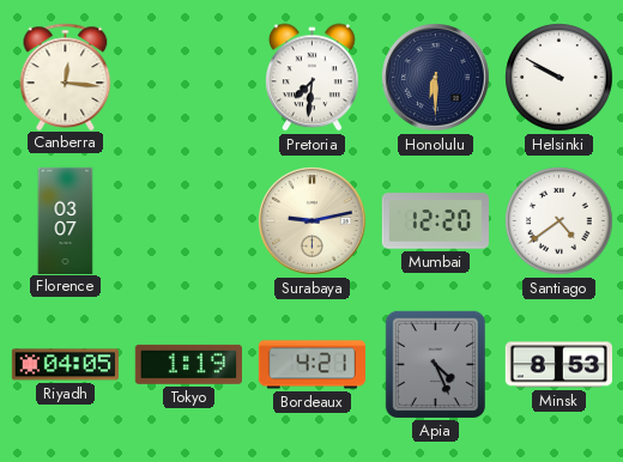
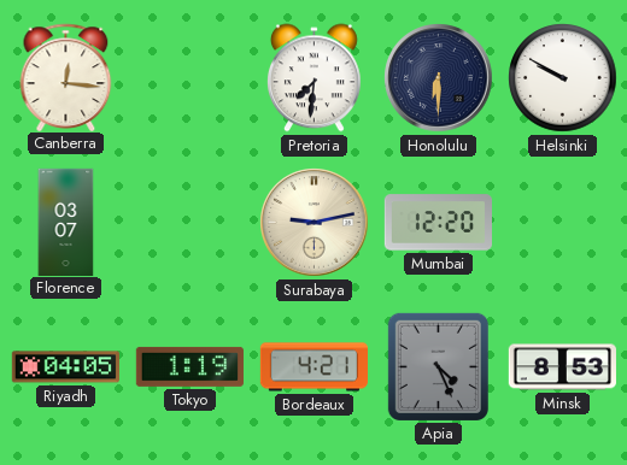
Santiago: 4:39 -> none (560, 221)
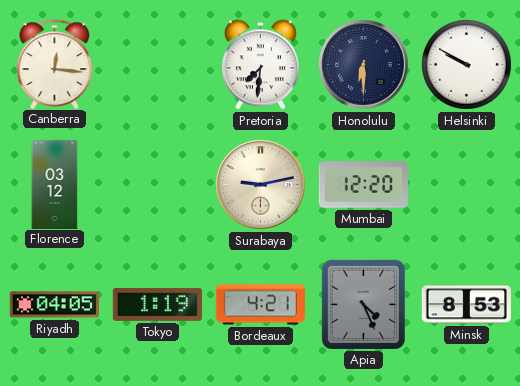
Florence: 03:07 -> 03:12 (55, 184)
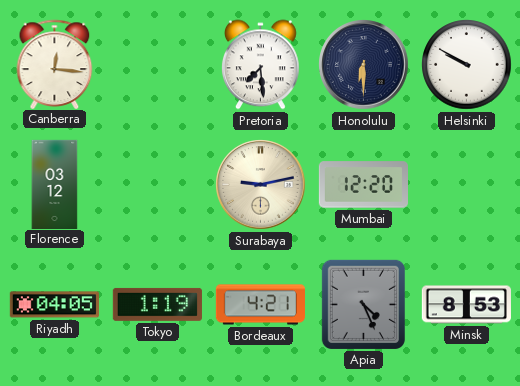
Pretoria: 7:31 -> 7:29 (260, 65)
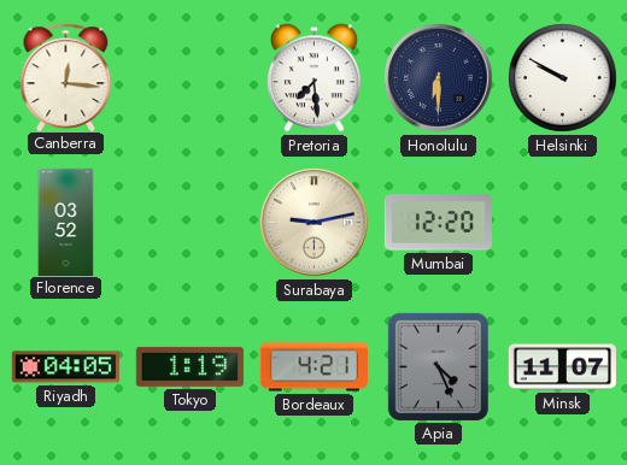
Florence: 03:12 -> 03:52 (66, 222)
Minsk: 8:53 -> 11:07 (562, 367)
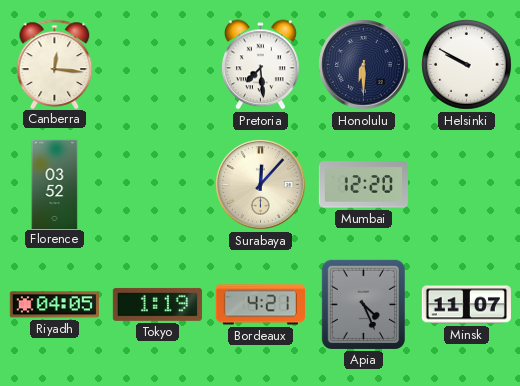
Surabaya: 9:13 -> 12:07 (261, 185)
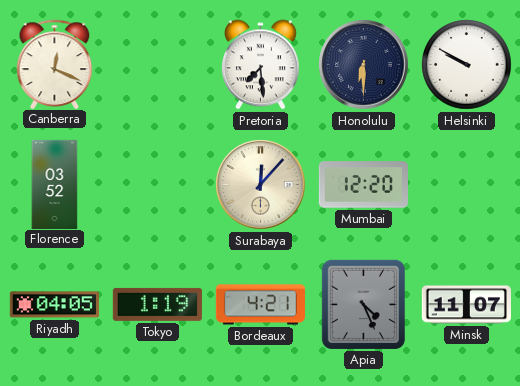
Canberra: 12:16 -> 12:19 (55, 64)
